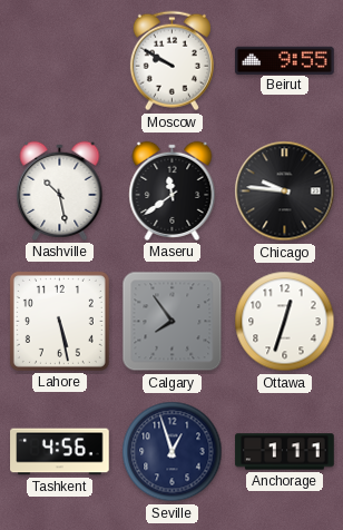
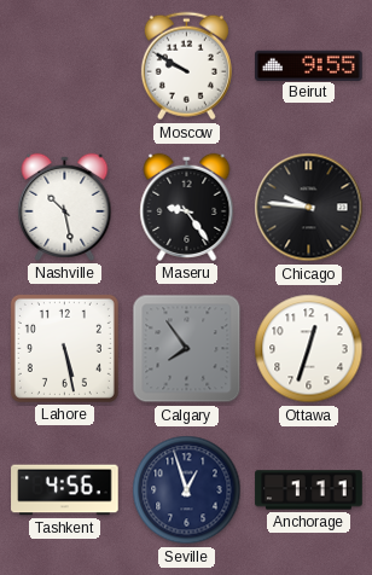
Maseru: 11:39 -> 9:24 (187, 207)
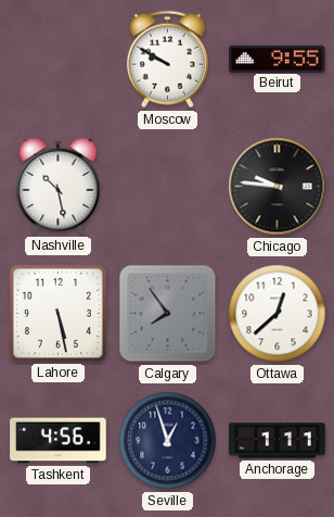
Maseru: 9:24 -> none (187, 207)
Ottawa: 12:33 -> 12:38 (278, 314)
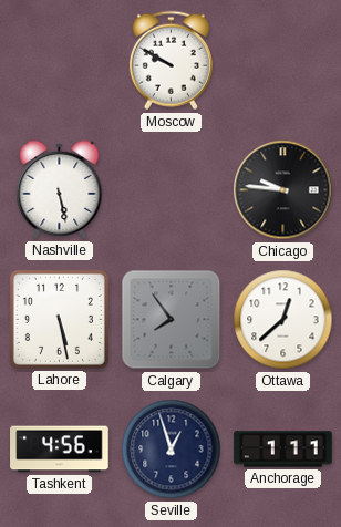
Beirut: 9:55 -> none (278, 59)
Nashville: 10:28 -> 5:28 (60, 189)
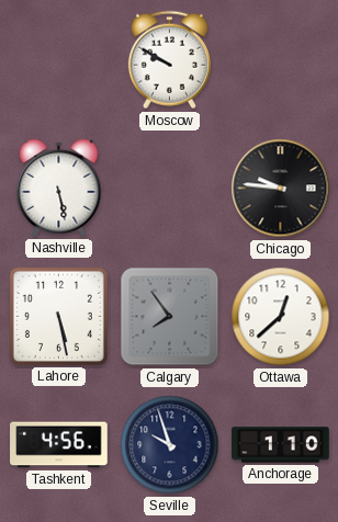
Seville: 12:57 -> 9:57 (170, 445)
Anchorage: 1:11 -> 1:10 (281, 445)
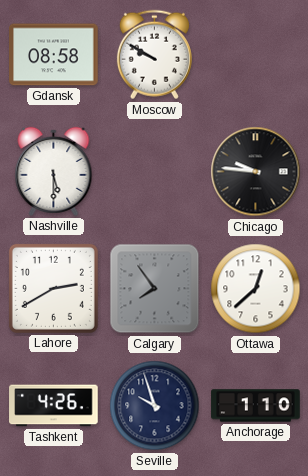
Gdansk: none -> 08:58 (54, 55)
Nashville: 5:28 -> 5:30 (54, 171)
Lahore: 5:28 -> 2:40 (53, 288)
Tashkent: 4:56 -> 4:26 (54, 406)
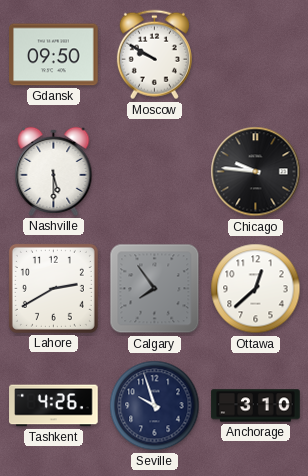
Gdansk: 08:58 -> 09:50 (54, 55)
Anchorage: 1:10 -> 3:10 (256, 406)
